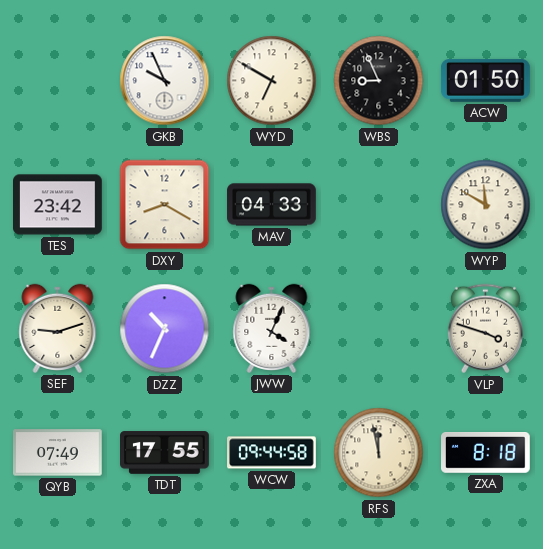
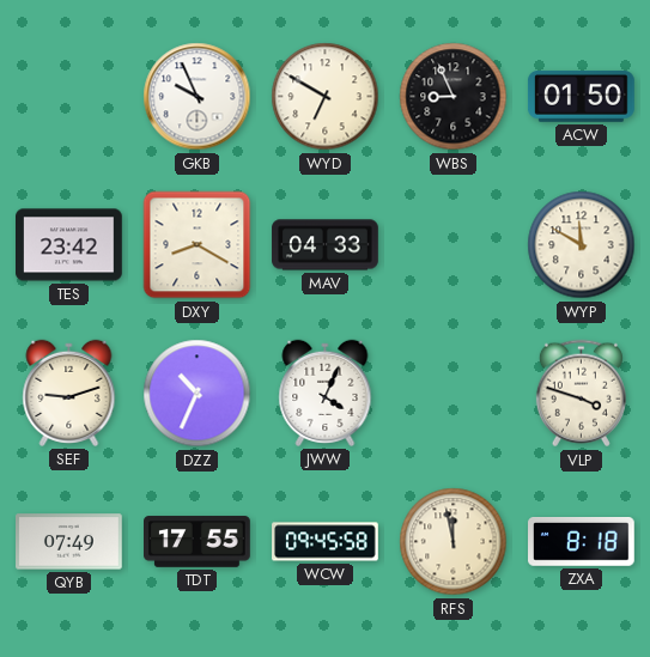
WCW: 09:44 -> 09:45 (326, 542)
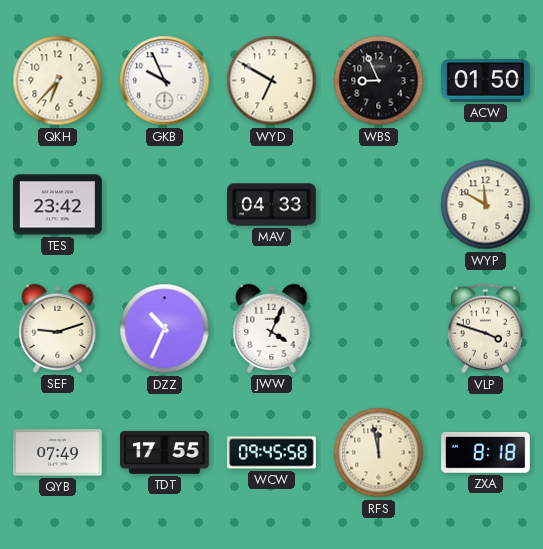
QKH: none -> 6:37 (58, 81)
DXY: 8:20 -> none (198, 245)
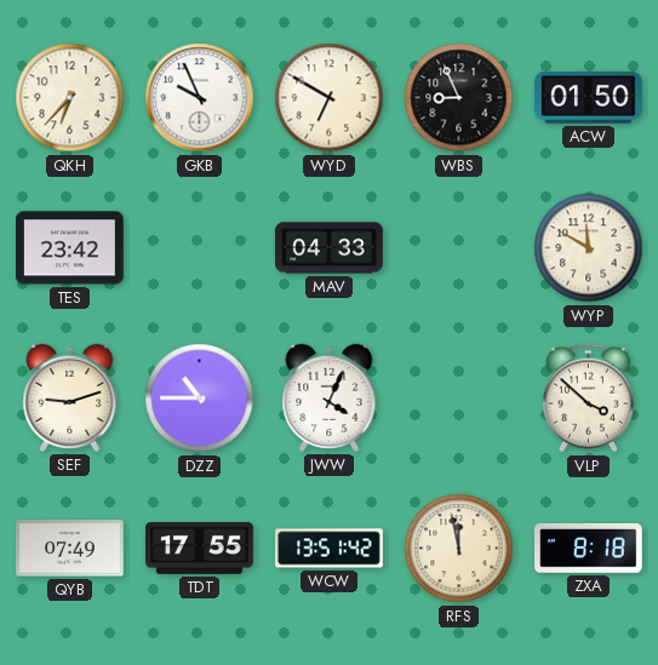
DZZ: 10:34 -> 10:45 (200, 399)
VLP: 3:48 -> 3:52 (588, 399)
WCW: 09:45 -> 13:51 (330, 549)
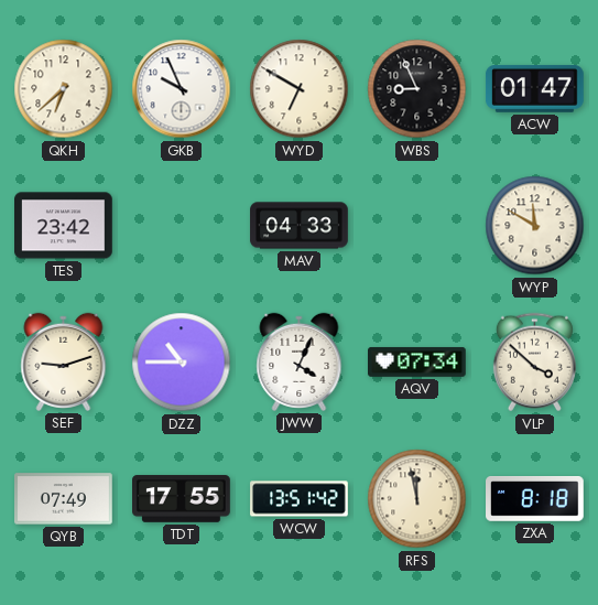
QKH: 6:37 -> 6:38 (64, 89)
ACW: 01:50 -> 01:47 (535, 88)
AQV: none -> 07:34 (417, 363)
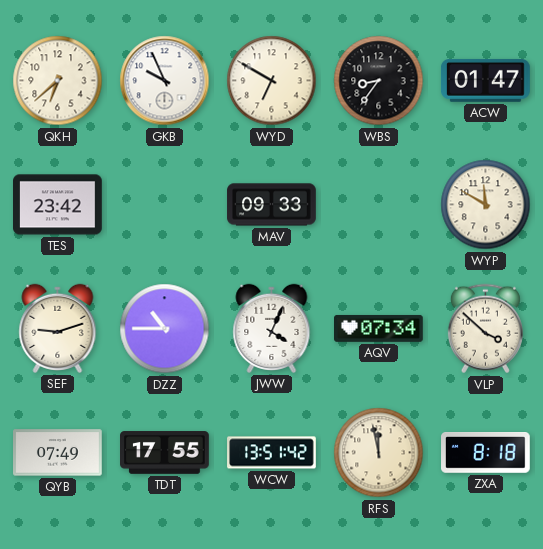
WBS: 8:56 -> 8:36 (379, 81)
MAV: 04:33 -> 09:33 (272, 205)
